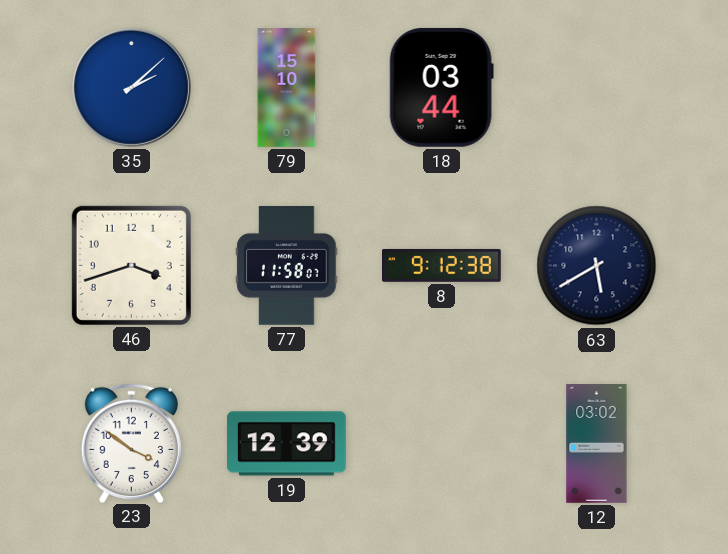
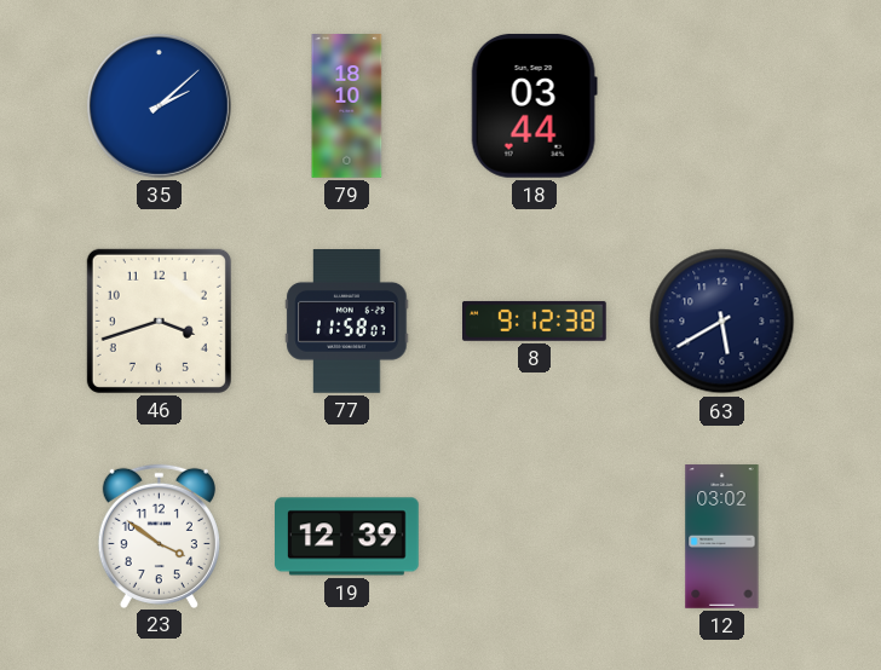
79: 15:10 -> 18:10 (347, 106)
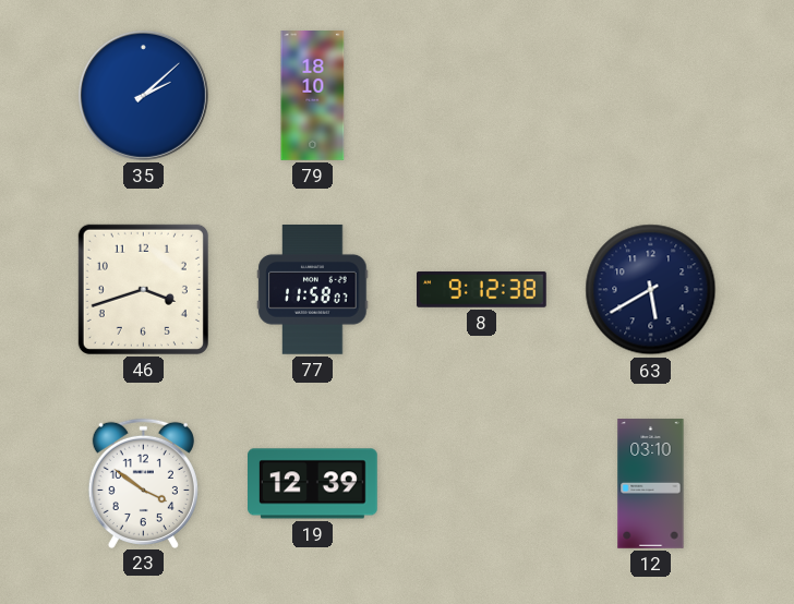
18: 03:44 -> none (534, 105)
12: 03:02 -> 03:10 (651, 484)
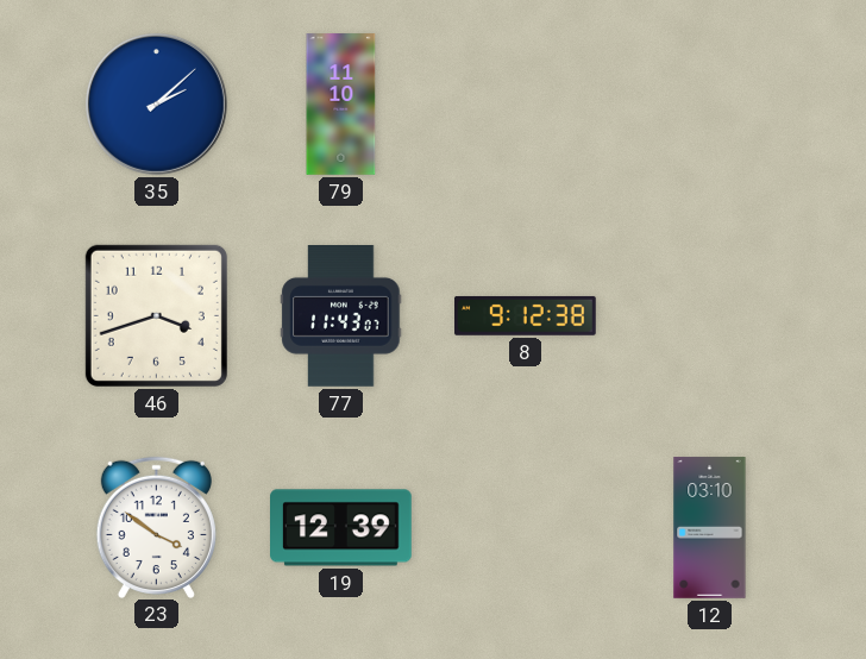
79: 18:10 -> 11:10 (341, 105)
77: 11:58 -> 11:43 (341, 316)
63: 5:40 -> none (651, 290)
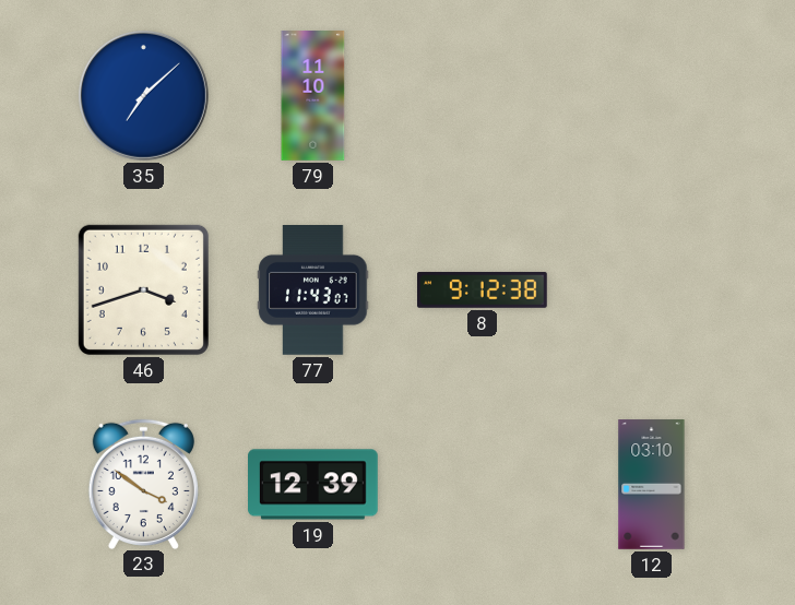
35: 2:08 -> 7:08 (143, 95)
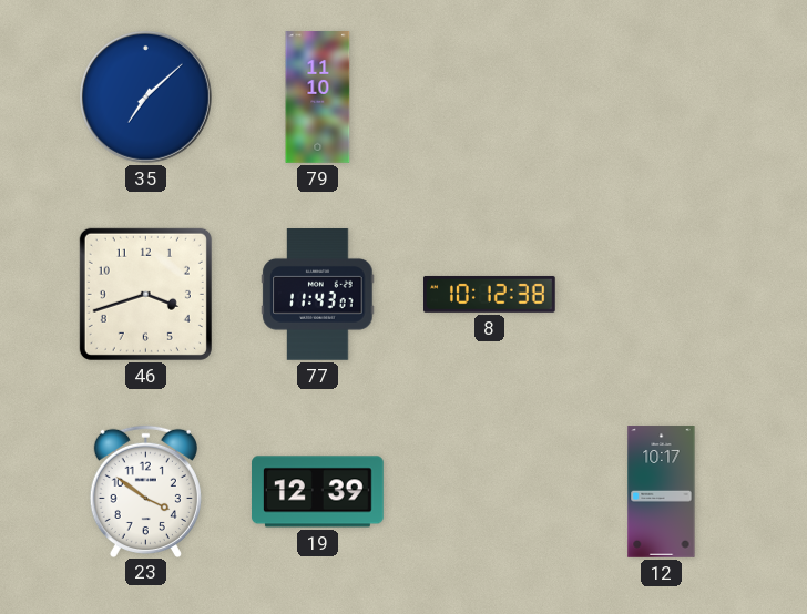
8: 9:12 -> 10:12 (490, 294)
12: 03:10 -> 10:17 (662, 492)
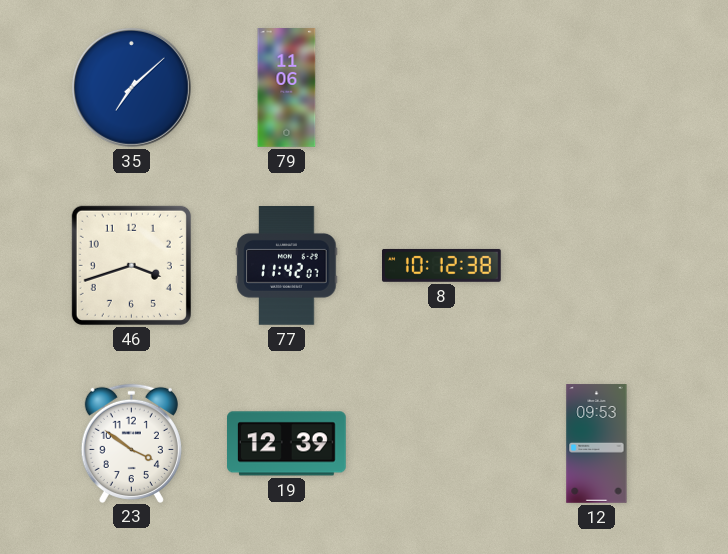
79: 11:10 -> 11:06 (287, 88)
77: 11:43 -> 11:42 (287, 266)
12: 10:17 -> 09:53 (597, 444)
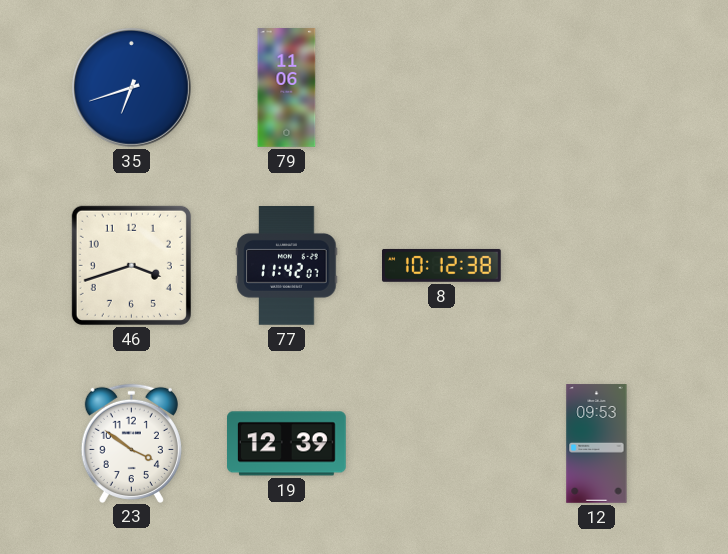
35: 7:08 -> 6:42 (131, 87)
